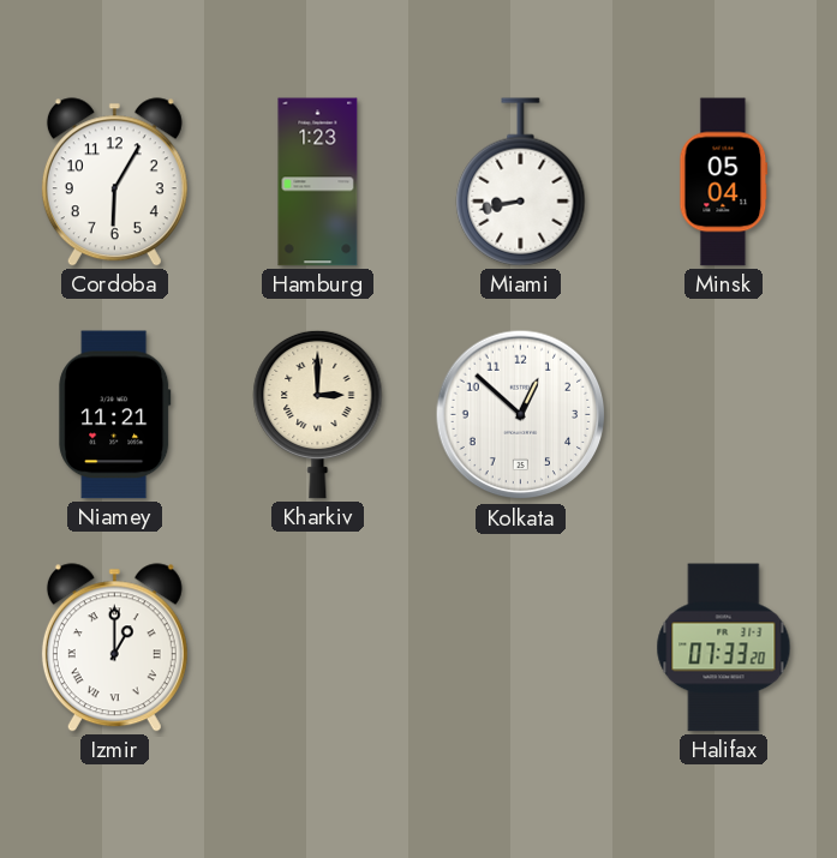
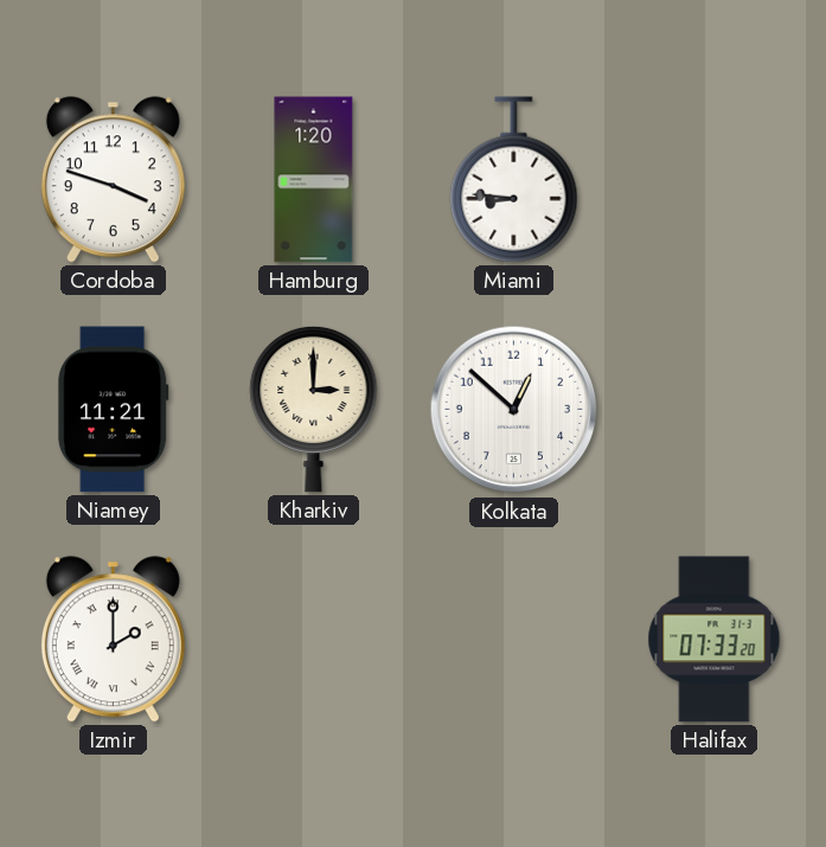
Cordoba: 6:05 -> 3:48 (113, 180)
Hamburg: 1:23 -> 1:20 (314, 180)
Miami: 8:43 -> 8:46 (514, 180)
Minsk: 05:04 -> none (724, 182)
Izmir: 1:00 -> 2:00 (113, 640)
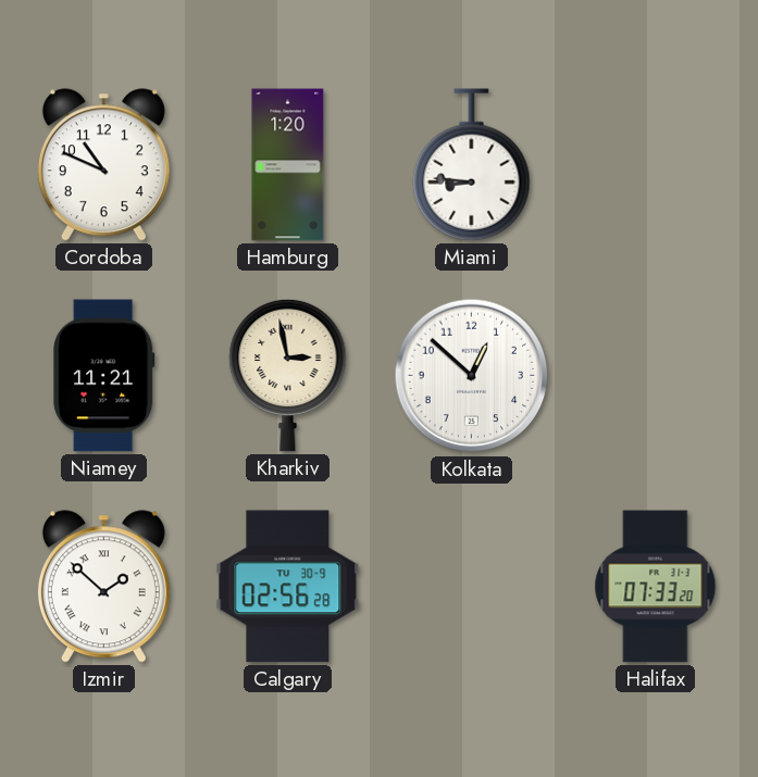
Cordoba: 3:48 -> 10:49 (103, 165)
Kharkiv: 3:00 -> 2:58 (288, 375)
Izmir: 2:00 -> 1:52 (103, 587)
Calgary: none -> 02:56 (288, 587)
